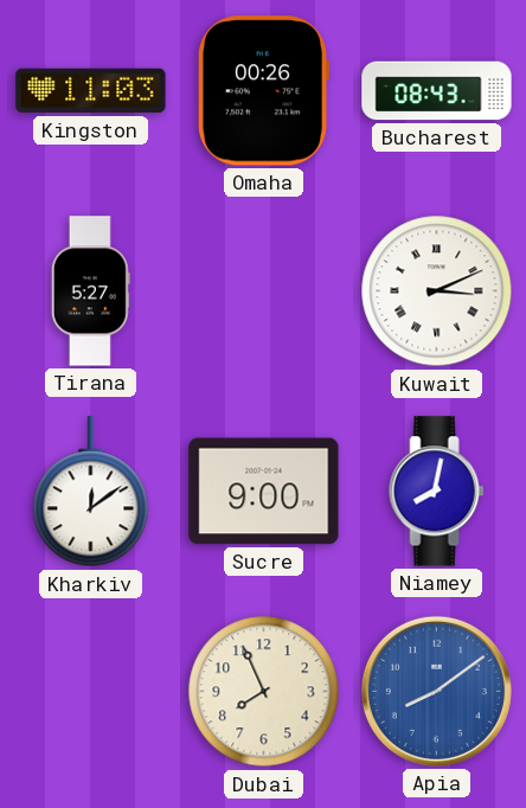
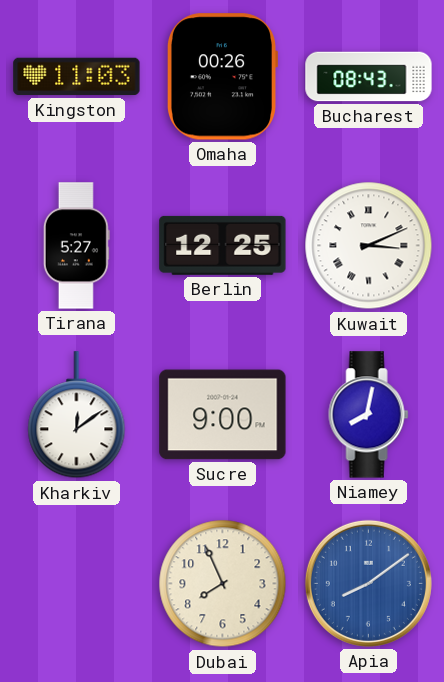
Berlin: none -> 12:25 (223, 245)
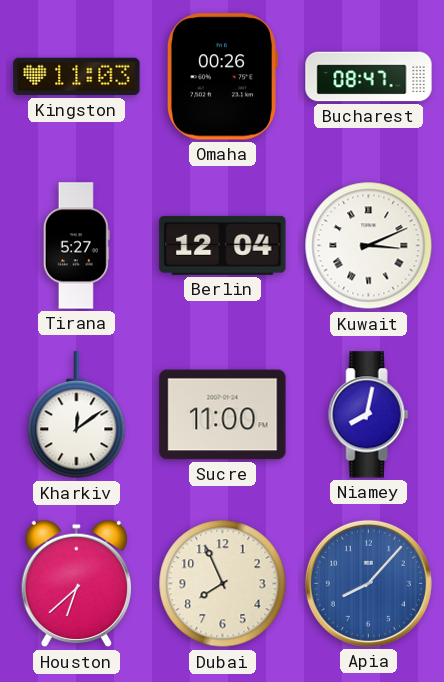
Bucharest: 08:43 -> 08:47 (369, 77)
Berlin: 12:25 -> 12:04 (223, 245)
Sucre: 9:00 -> 11:00 (223, 415)
Houston: none -> 6:38 (76, 584)
Apia: 8:09 -> 8:07 (368, 583)
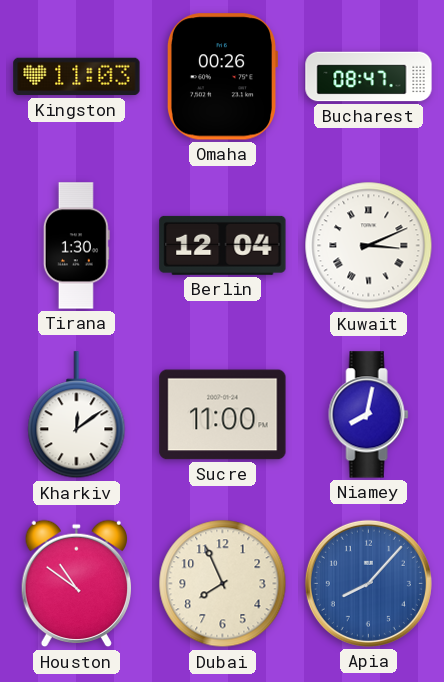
Tirana: 5:27 -> 1:30 (76, 246)
Houston: 6:38 -> 10:51 (76, 584)
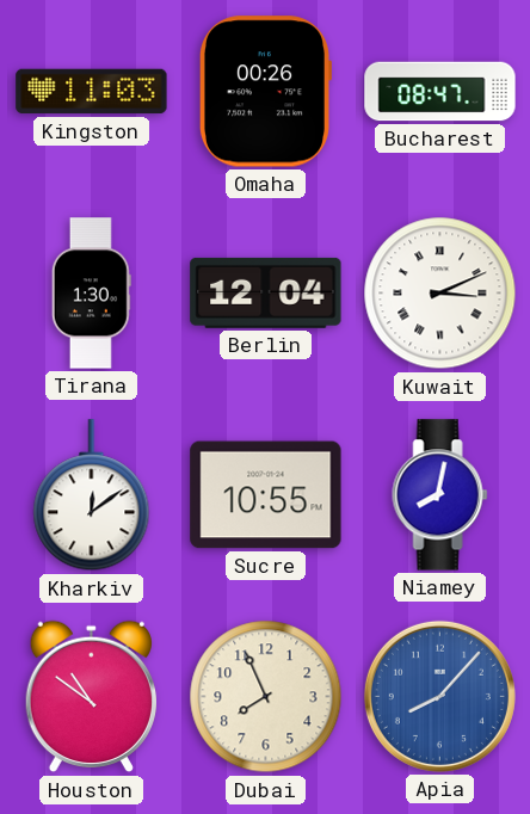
Sucre: 11:00 -> 10:55 (266, 495)
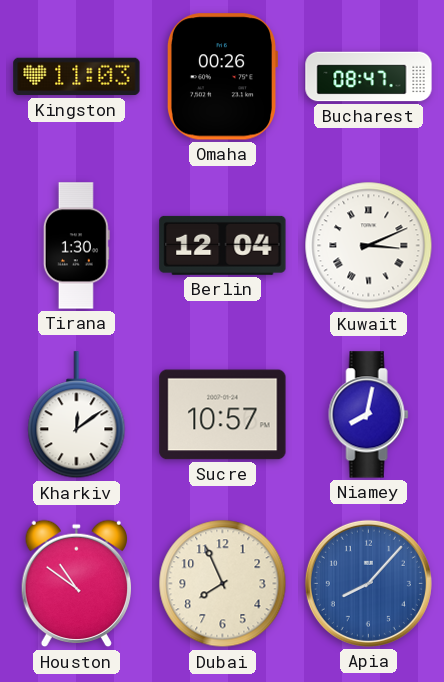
Sucre: 10:55 -> 10:57 (223, 415)
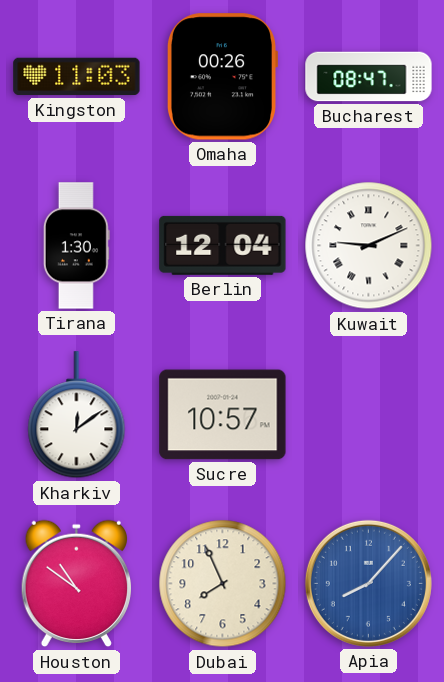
Kuwait: 3:11 -> 9:11 (369, 246)
Niamey: 8:02 -> none (369, 415)
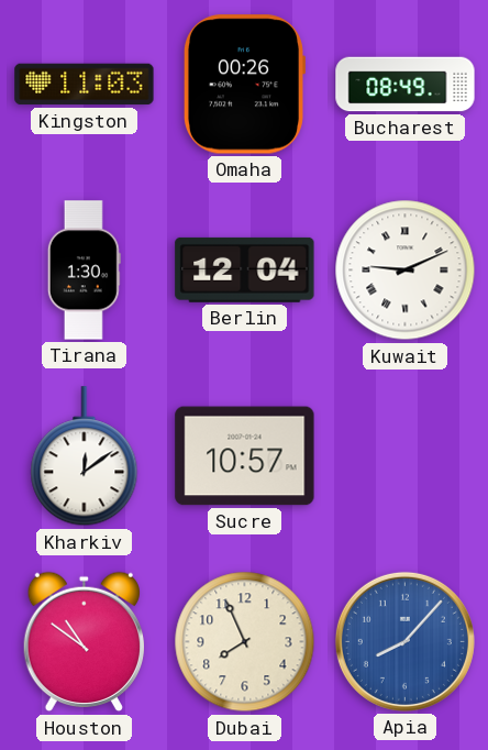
Bucharest: 08:47 -> 08:49 (406, 85)
